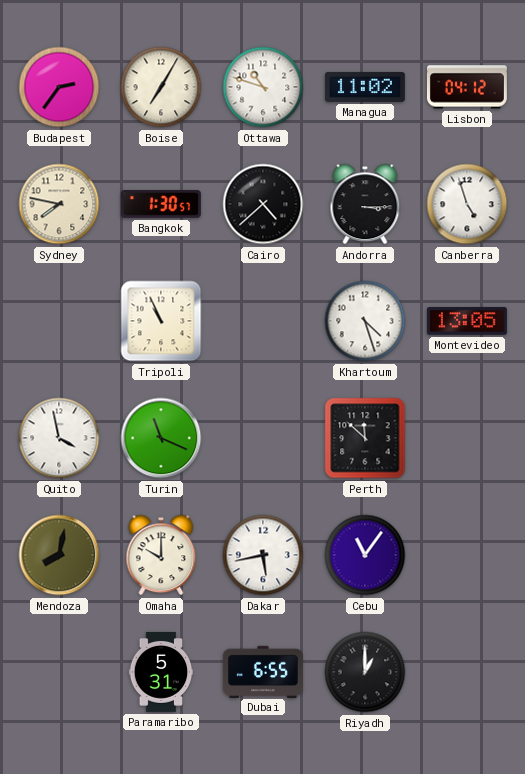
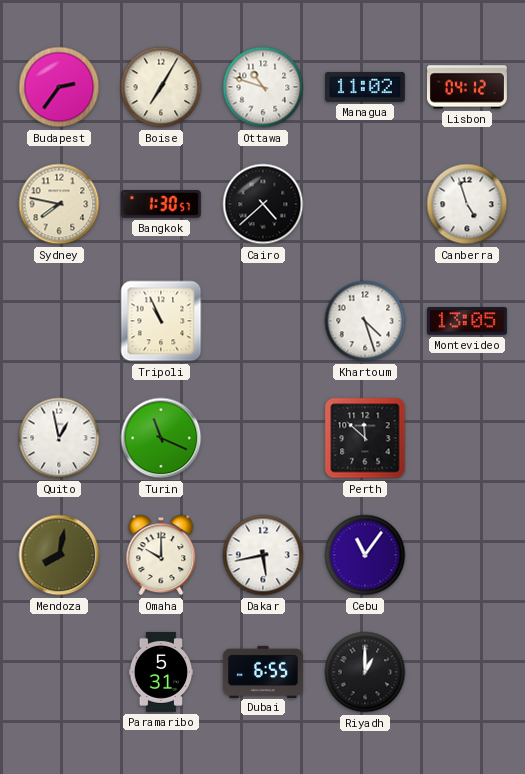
Andorra: 3:15 -> none (365, 204)
Quito: 3:58 -> 12:58 (59, 438)
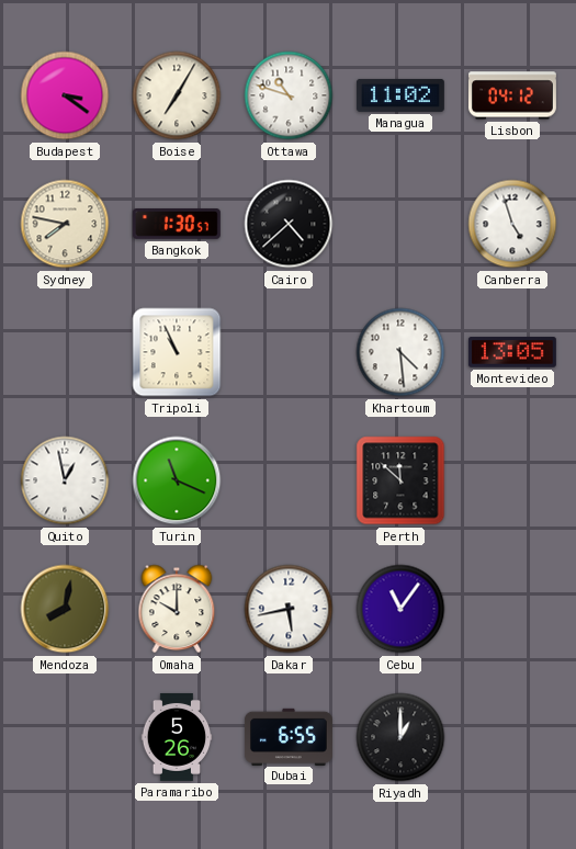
Budapest: 2:36 -> 3:21 (65, 95)
Khartoum: 4:27 -> 4:29 (400, 352)
Paramaribo: 5:31 -> 5:26 (177, 737)
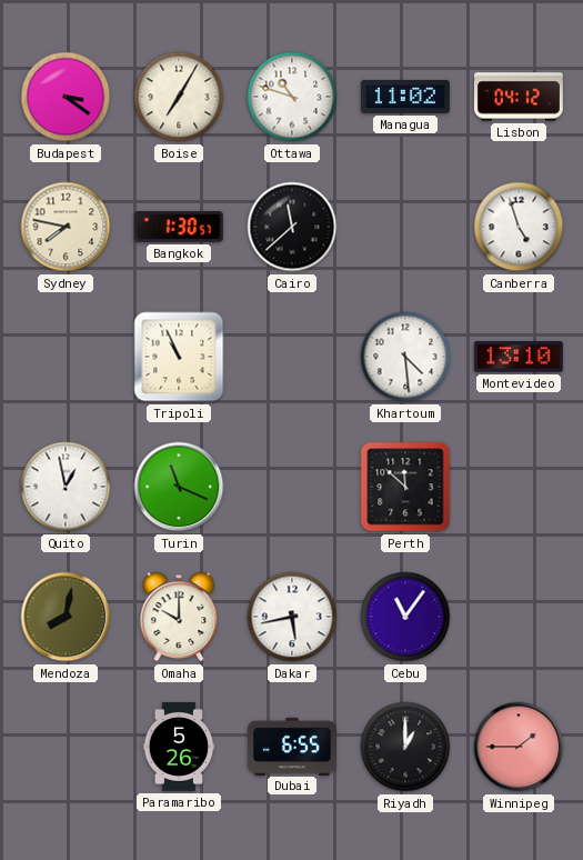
Cairo: 4:38 -> 11:38 (292, 227)
Montevideo: 13:05 -> 13:10 (519, 357)
Winnipeg: none -> 1:45 (519, 747)
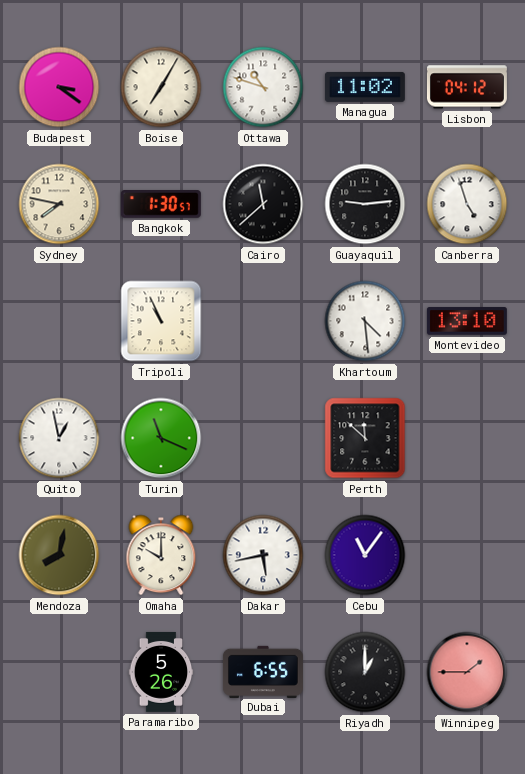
Guayaquil: none -> 9:14 (365, 204)
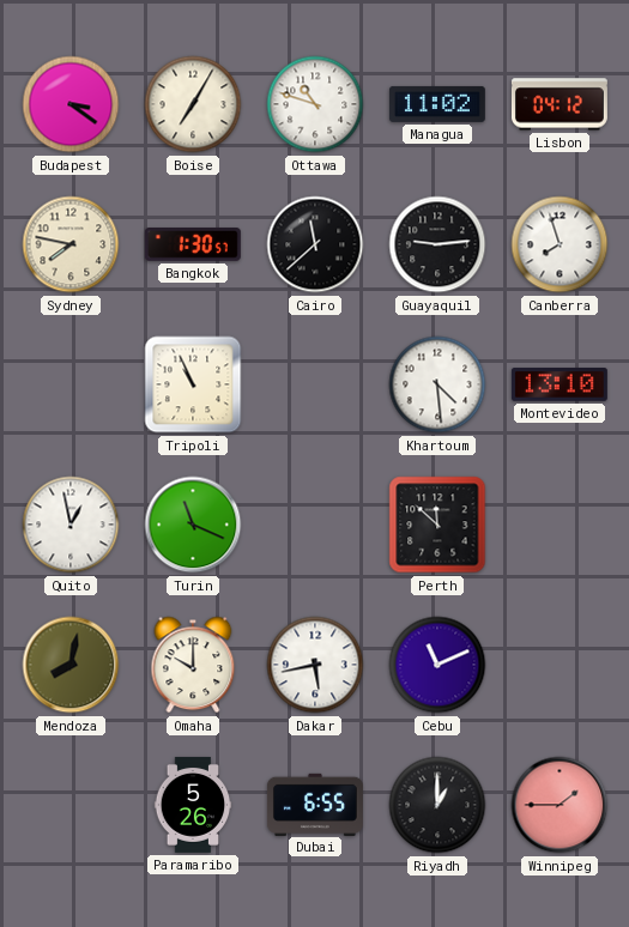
Canberra: 4:57 -> 7:57 (560, 244)
Cebu: 11:06 -> 11:11 (437, 665)
